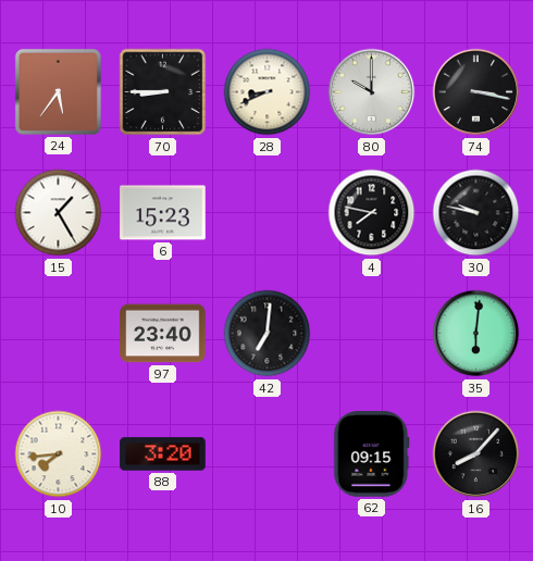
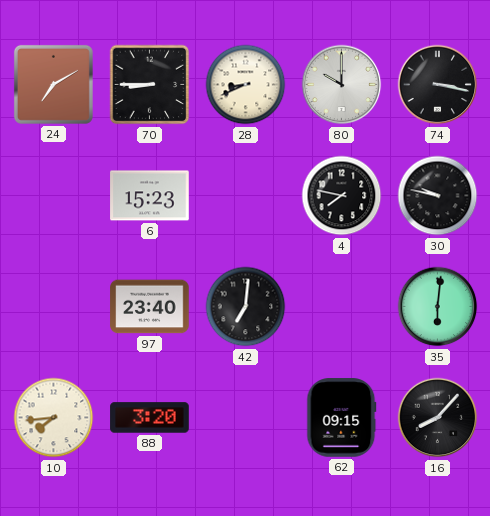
24: 5:36 -> 7:10 (53, 84)
15: 1:25 -> none (59, 213)
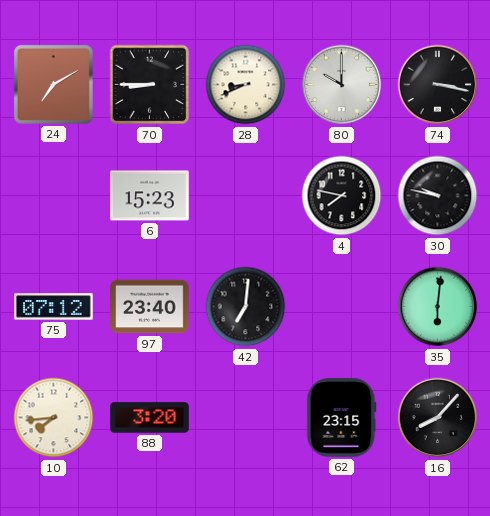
75: none -> 07:12 (54, 307)
62: 09:15 -> 23:15 (342, 418)
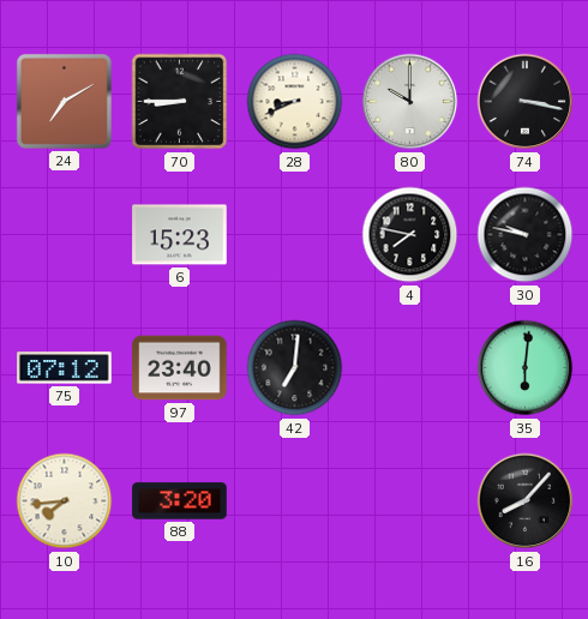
62: 23:15 -> none (342, 418)
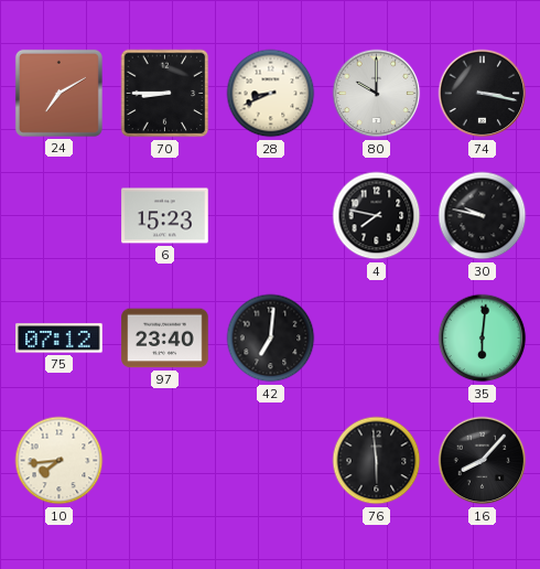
88: 3:20 -> none (180, 501)
76: none -> 5:59 (377, 461)
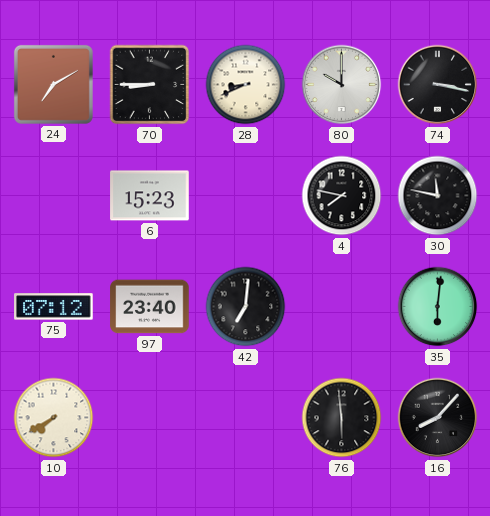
30: 9:47 -> 11:47 (438, 196)
10: 7:44 -> 7:40 (54, 418)
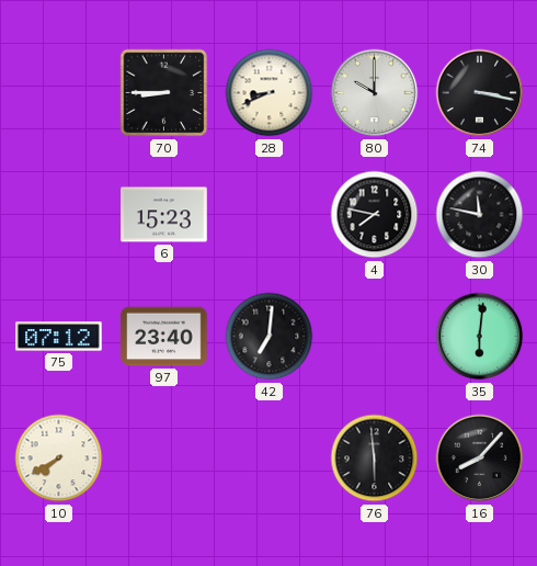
24: 7:10 -> none (53, 84)
